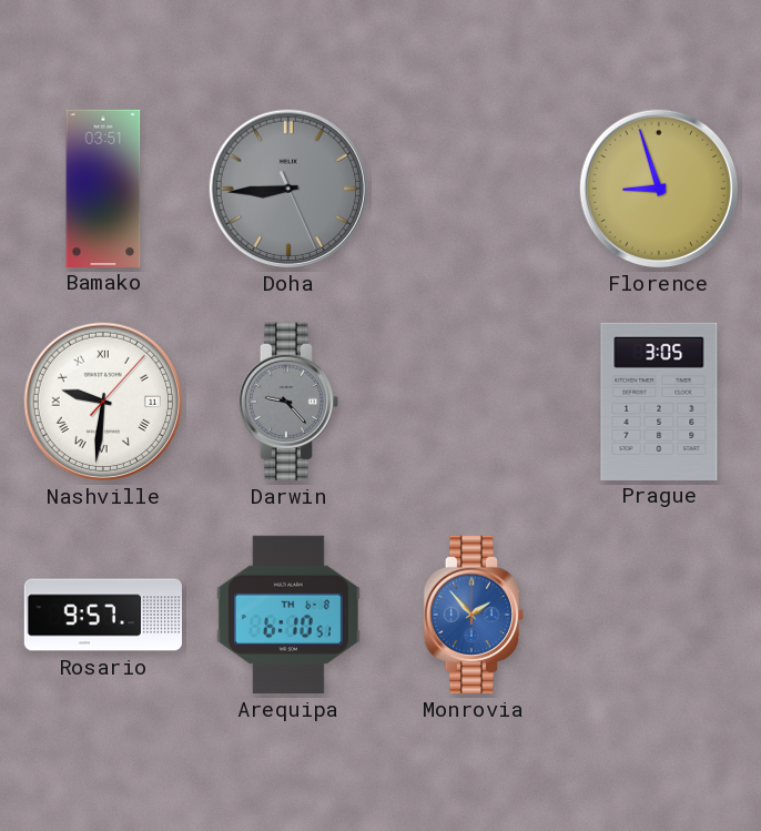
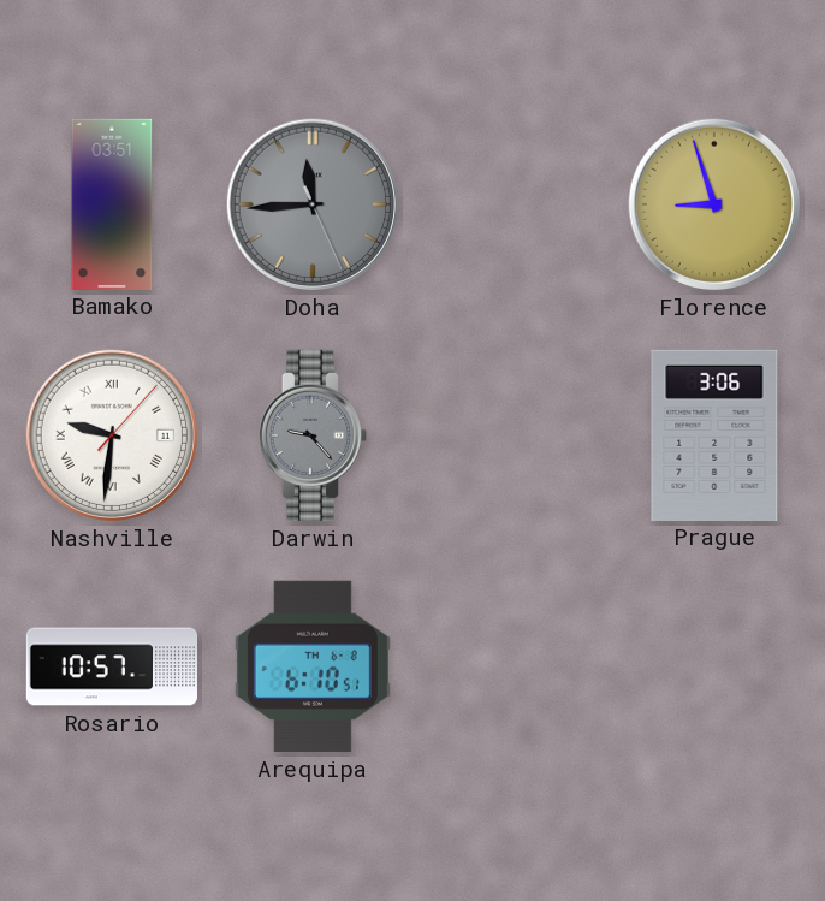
Doha: 8:44 -> 11:44 (313, 204)
Prague: 3:05 -> 3:06 (714, 434)
Rosario: 9:57 -> 10:57 (111, 666)
Monrovia: 1:53 -> none (473, 615)
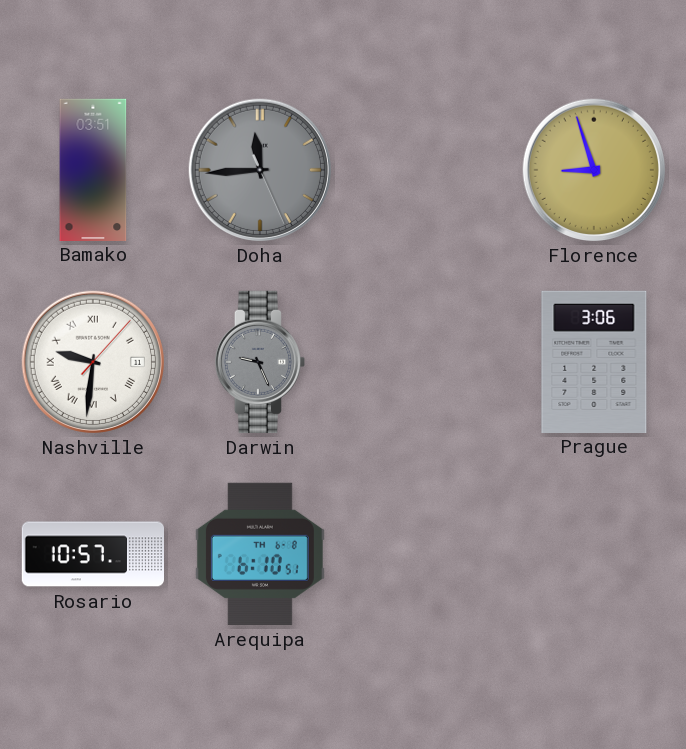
Darwin: 9:23 -> 9:26 (259, 362)
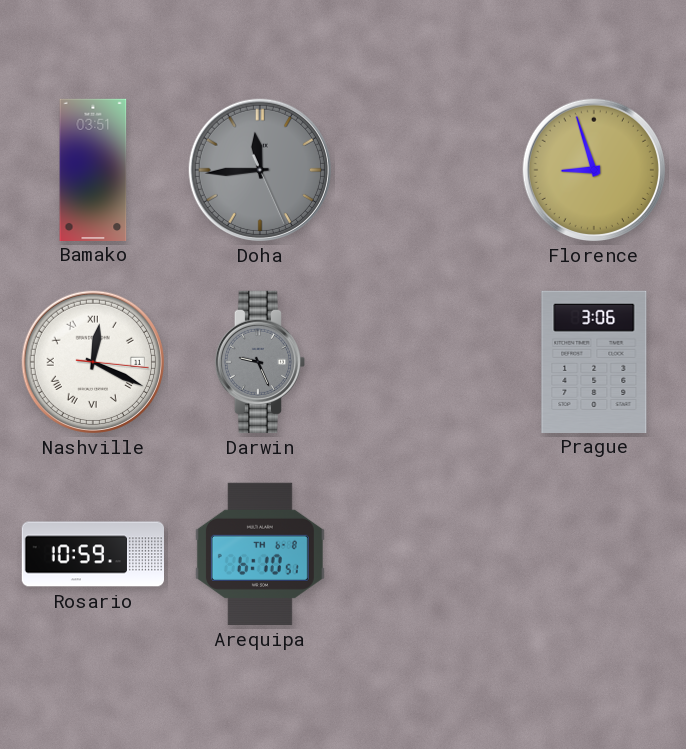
Nashville: 9:31 -> 12:19 (93, 362)
Rosario: 10:57 -> 10:59 (92, 554)
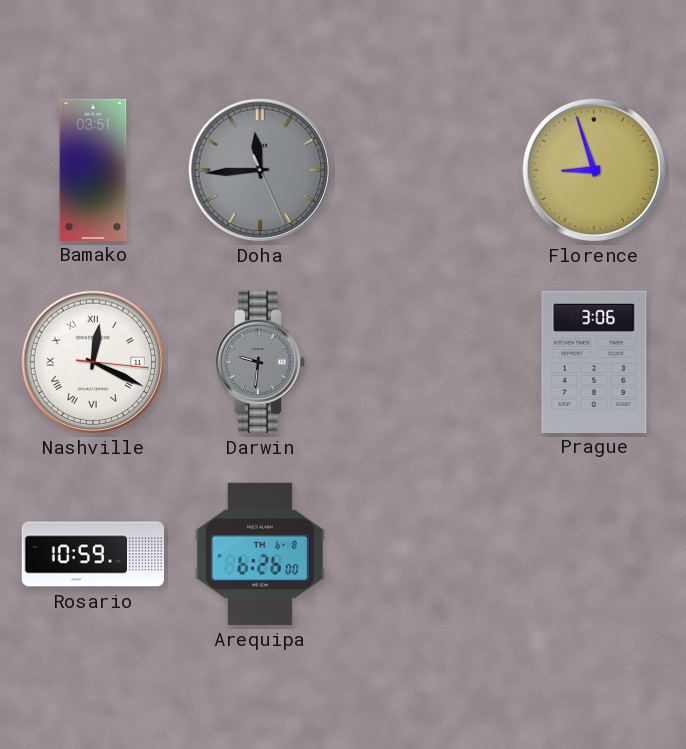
Darwin: 9:26 -> 9:31 (259, 362)
Arequipa: 6:10 -> 6:26 (260, 554)
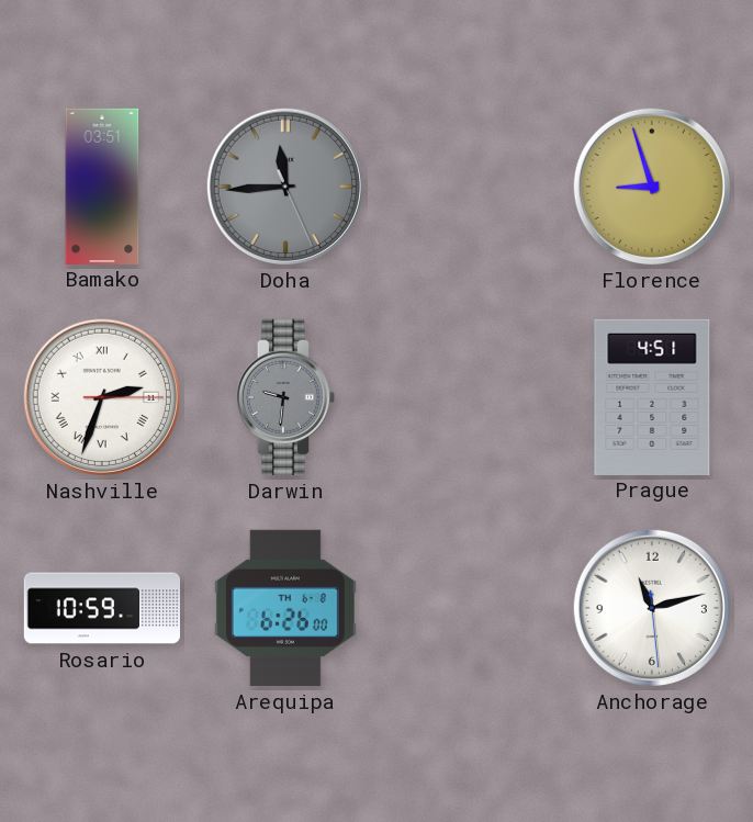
Nashville: 12:19 -> 2:33 (102, 397)
Prague: 3:06 -> 4:51 (652, 396)
Anchorage: none -> 11:12 (652, 608)
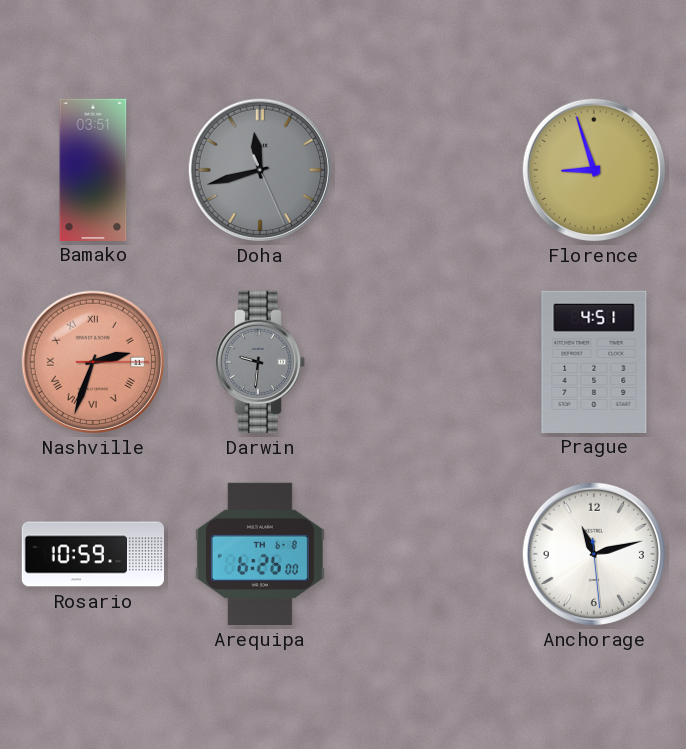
Doha: 11:44 -> 11:42 (260, 170)
Nashville dial: white -> salmon (93, 362)
